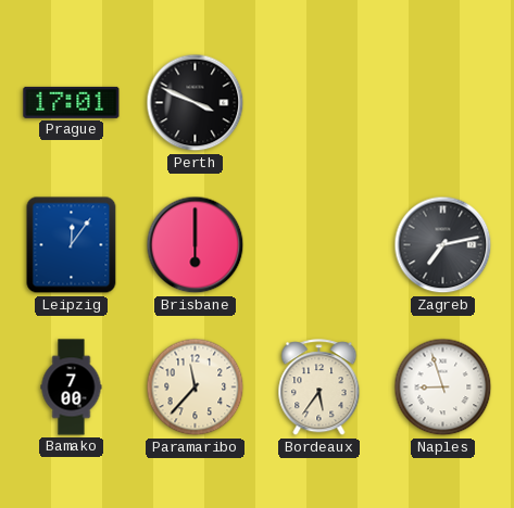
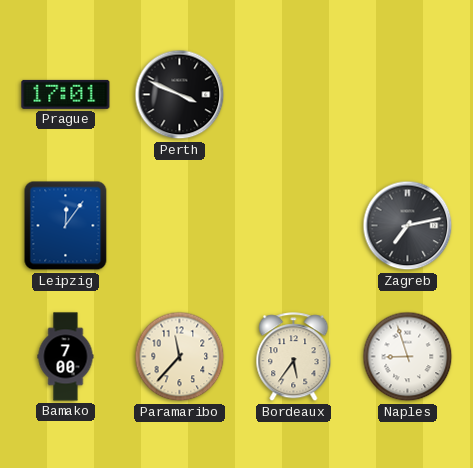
Brisbane: 6:00 -> none (196, 245)
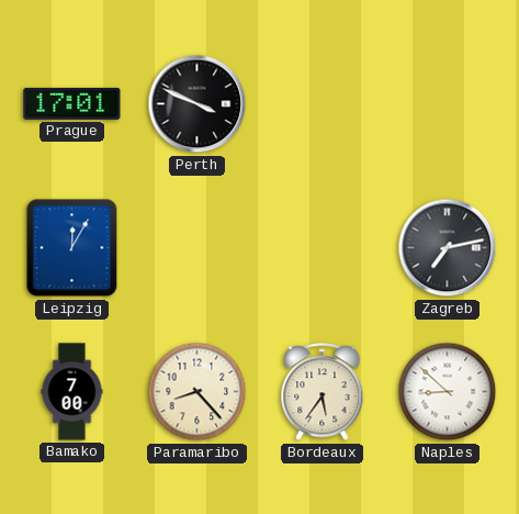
Leipzig: 12:06 -> 12:05 (72, 248)
Paramaribo: 11:37 -> 8:23 (198, 392)
Naples: 8:57 -> 8:52 (448, 392)
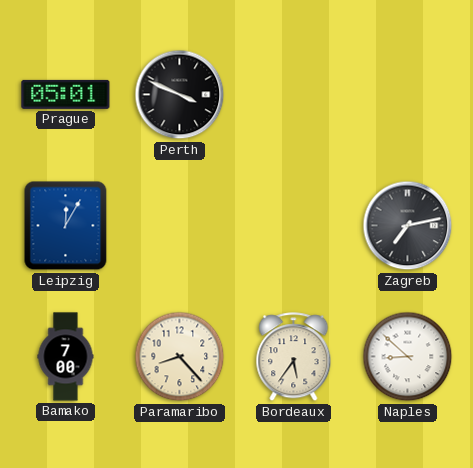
Prague: 17:01 -> 05:01 (66, 94)
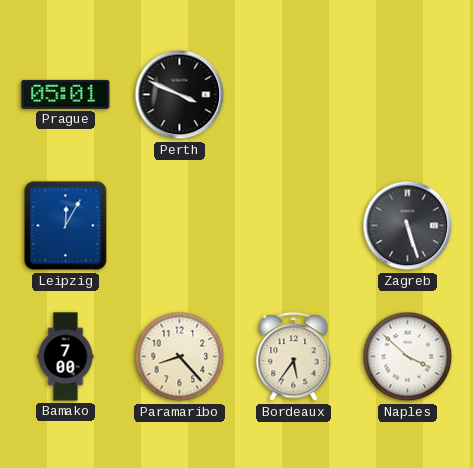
Zagreb: 7:13 -> 5:27 (408, 226)
Naples: 8:52 -> 3:52 (408, 357)
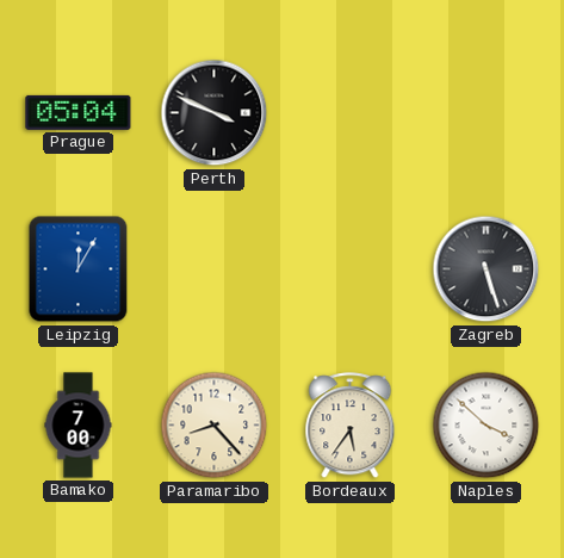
Prague: 05:01 -> 05:04 (79, 112)
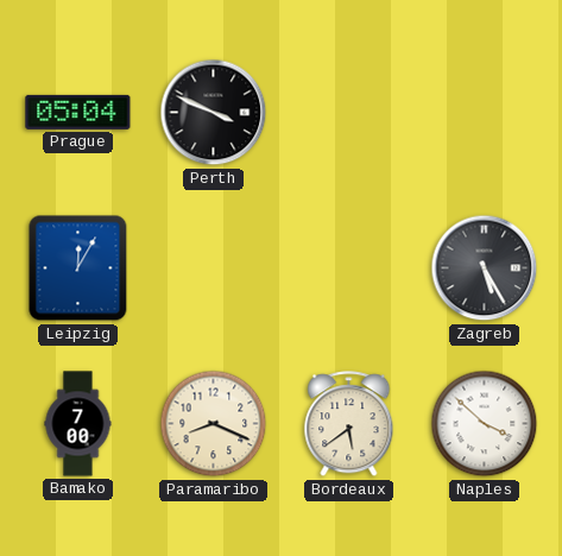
Zagreb: 5:27 -> 5:25 (485, 268)
Paramaribo: 8:23 -> 8:19 (214, 424)
Bordeaux: 5:36 -> 5:39 (349, 424)
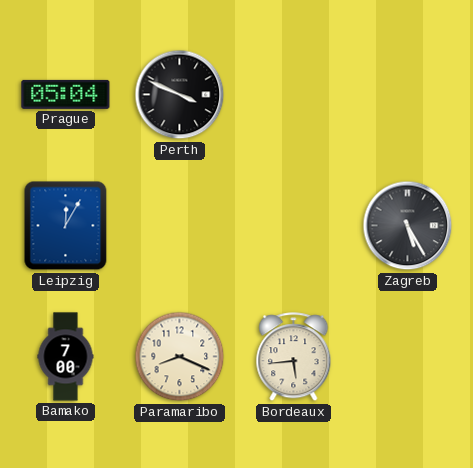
Bordeaux: 5:39 -> 5:44 (294, 357)
Naples: 3:52 -> none (485, 424)
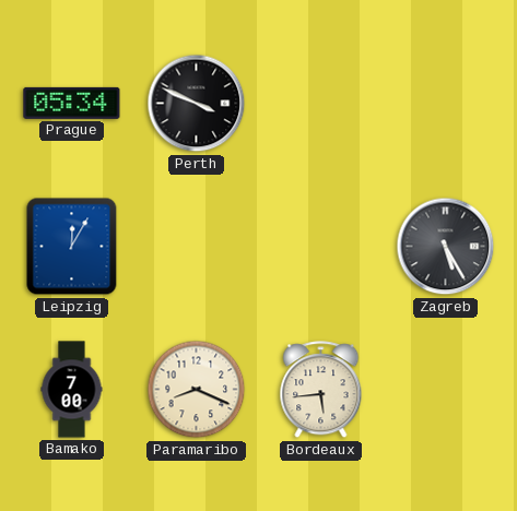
Prague: 05:04 -> 05:34 (72, 103)
